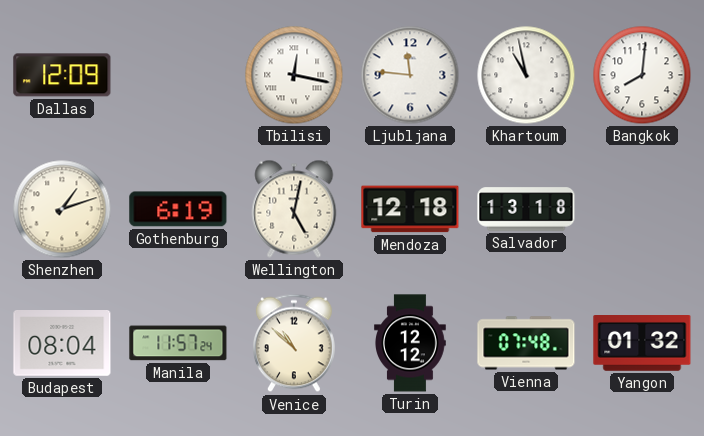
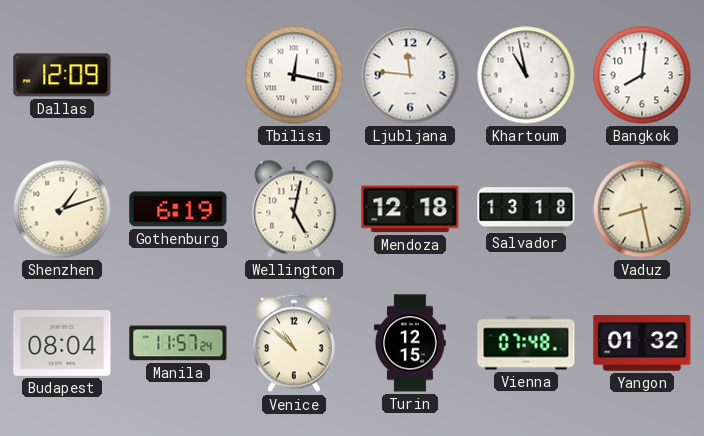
Vaduz: none -> 8:28 (642, 209)
Turin: 12:12 -> 12:15 (411, 343)
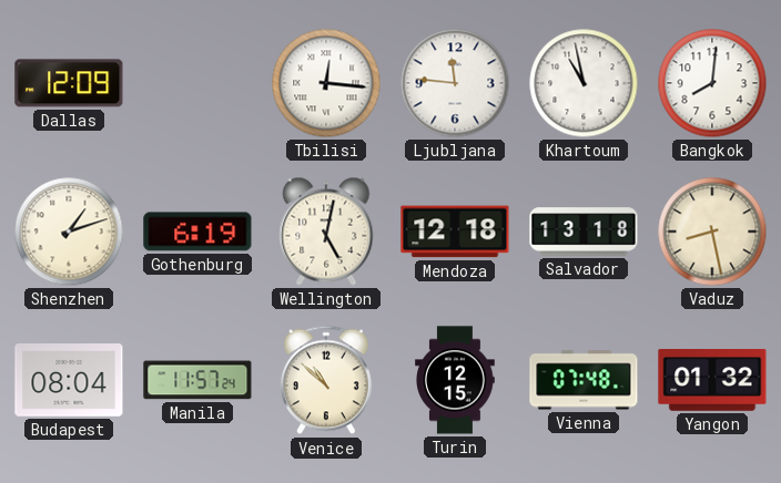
Tbilisi: 12:17 -> 12:16 (326, 83)
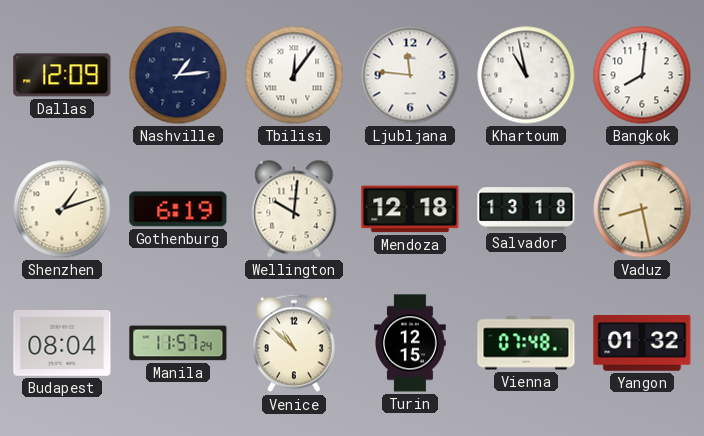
Nashville: none -> 1:14 (178, 75)
Tbilisi: 12:16 -> 12:06 (294, 75)
Wellington: 5:02 -> 10:01 (294, 209)
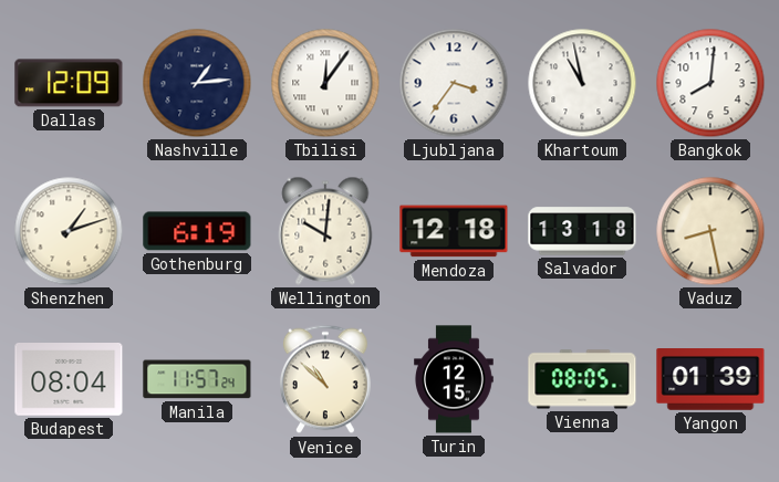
Ljubljana: 11:46 -> 3:36 (454, 83)
Vienna: 07:48 -> 08:05 (582, 379)
Yangon: 01:32 -> 01:39 (710, 380)
